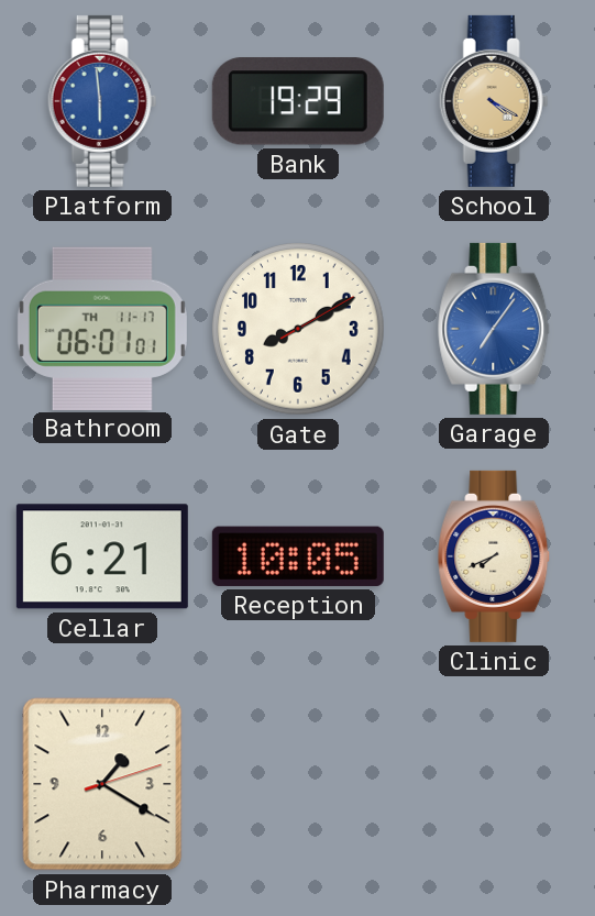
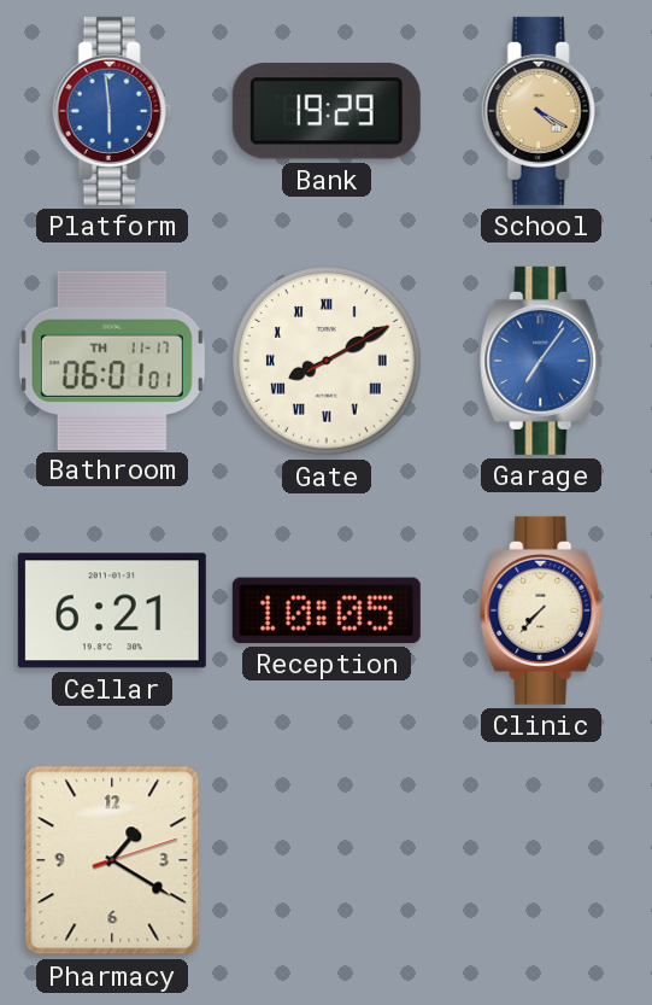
Gate numerals: Arabic -> Roman (328, 362)
Clinic: 7:41 -> 7:37 (542, 610)
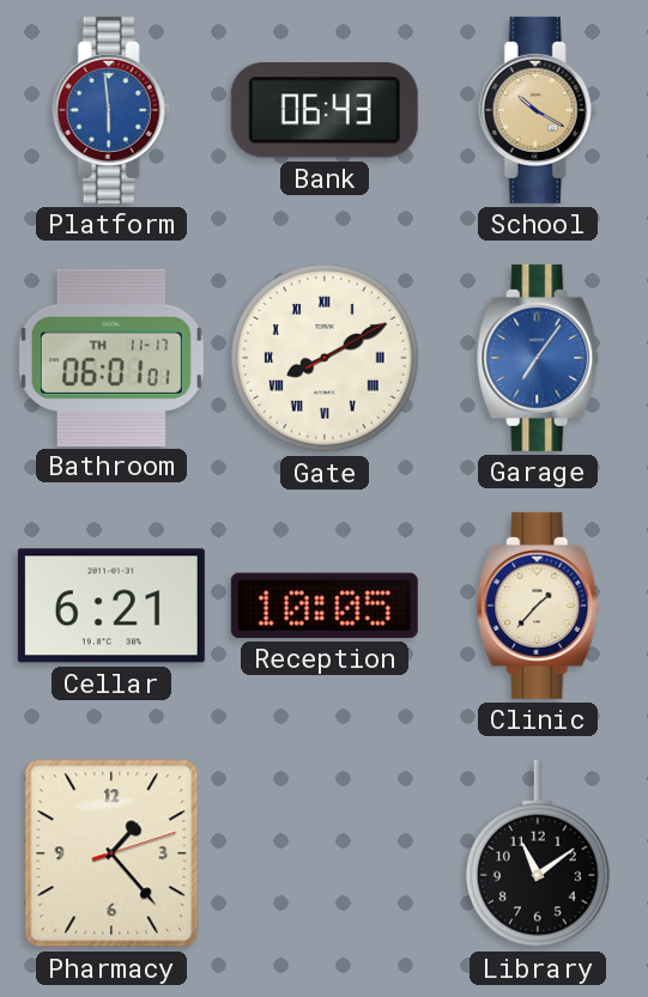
Bank: 19:29 -> 06:43 (325, 110)
School: 4:20 -> 10:20 (538, 110)
Clinic: 7:37 -> 1:37 (539, 606)
Pharmacy: 1:20 -> 1:23 (111, 853)
Library: none -> 11:09 (538, 853)
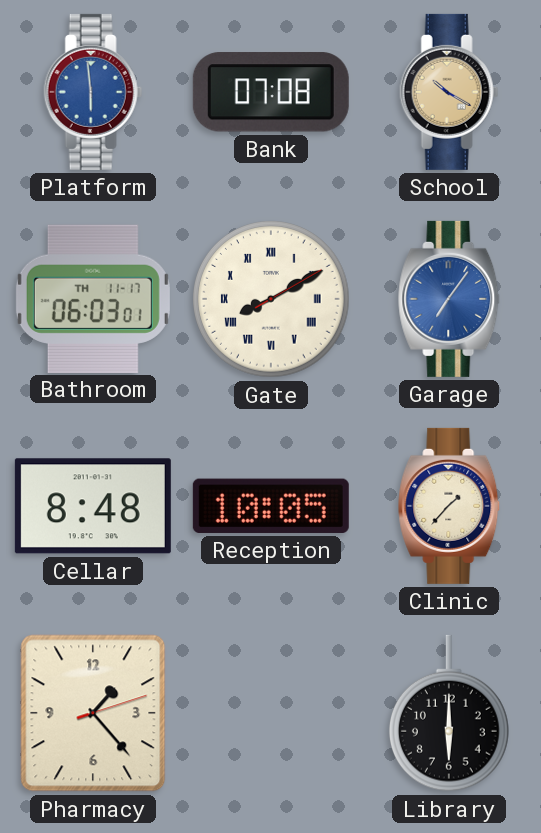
Bank: 06:43 -> 07:08 (271, 92)
Bathroom: 06:01 -> 06:03 (93, 298)
Cellar: 6:21 -> 8:48 (93, 506)
Library: 11:09 -> 6:00 (449, 713)
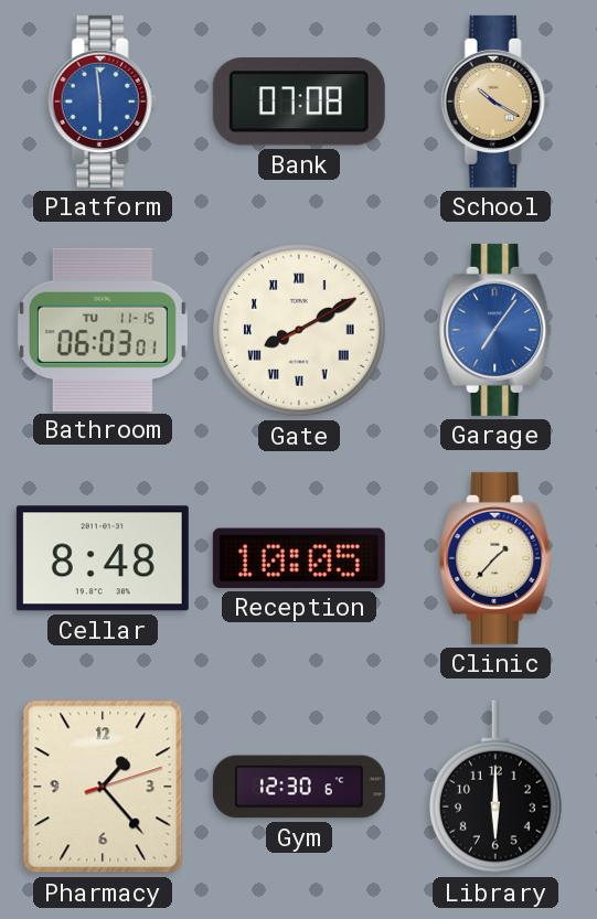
Bathroom date: TH 11-17 -> TU 11-15 (103, 329)
Gym: none -> 12:30 (299, 787)
